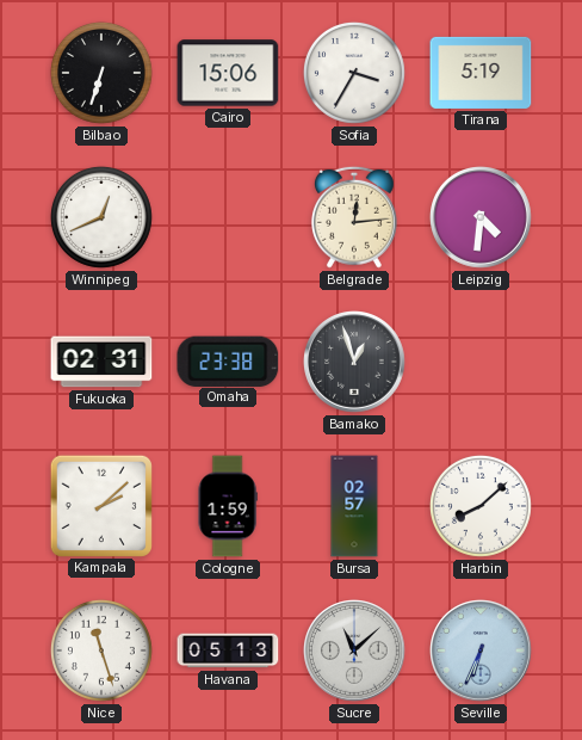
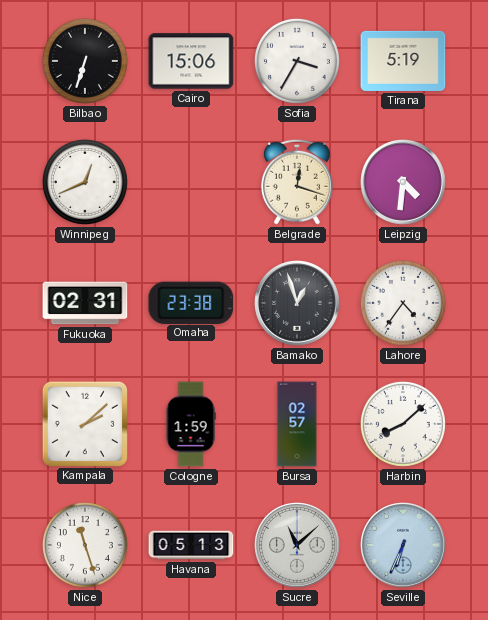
Belgrade: 12:14 -> 12:18 (297, 182)
Lahore: none -> 4:36 (403, 303)
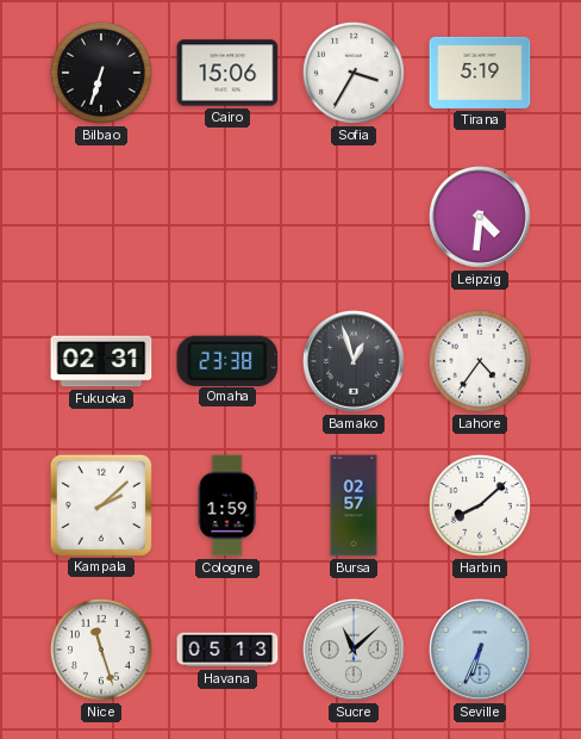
Winnipeg: 12:41 -> none (85, 182)
Belgrade: 12:18 -> none (297, 182)
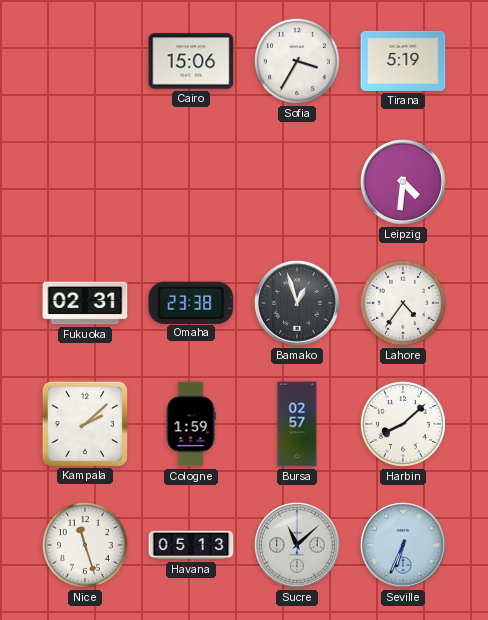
Bilbao: 6:33 -> none (101, 73)
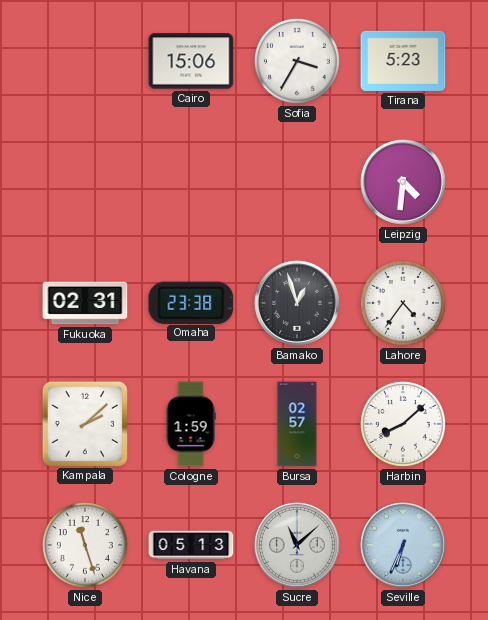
Tirana: 5:19 -> 5:23 (403, 61)
